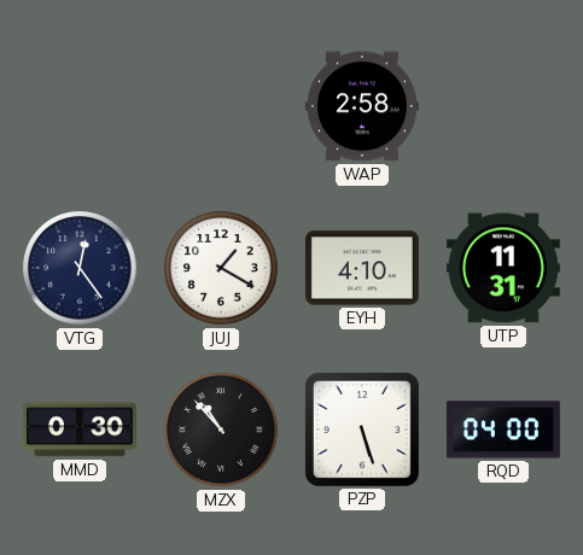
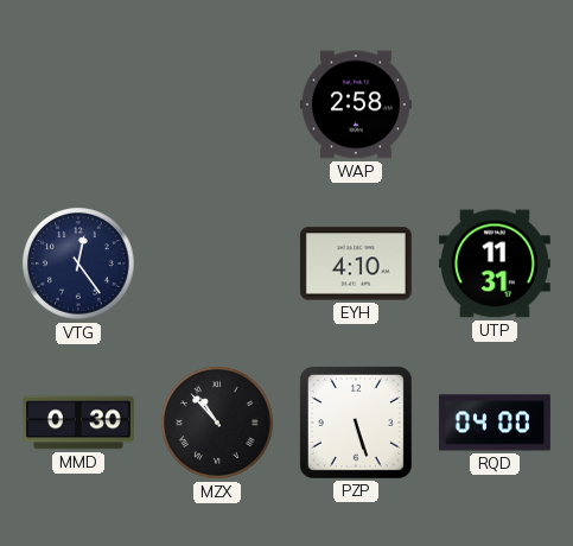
JUJ: 1:20 -> none (221, 268)
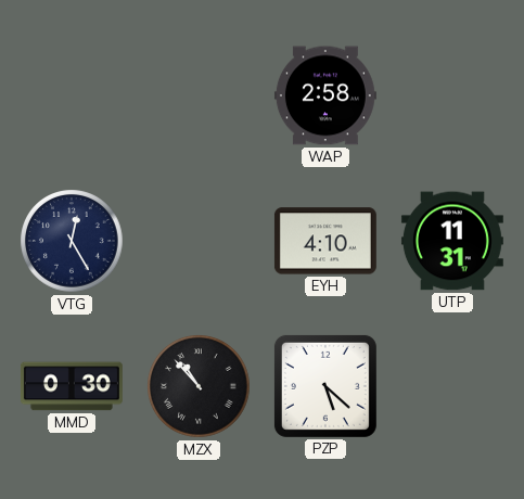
VTG: 12:24 -> 12:25 (72, 241)
PZP: 5:27 -> 5:22 (325, 386)
RQD: 04:00 -> none (495, 423)
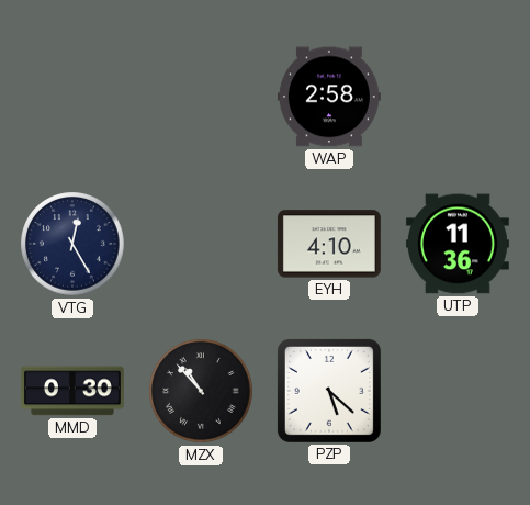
UTP: 11:31 -> 11:36 (458, 244)
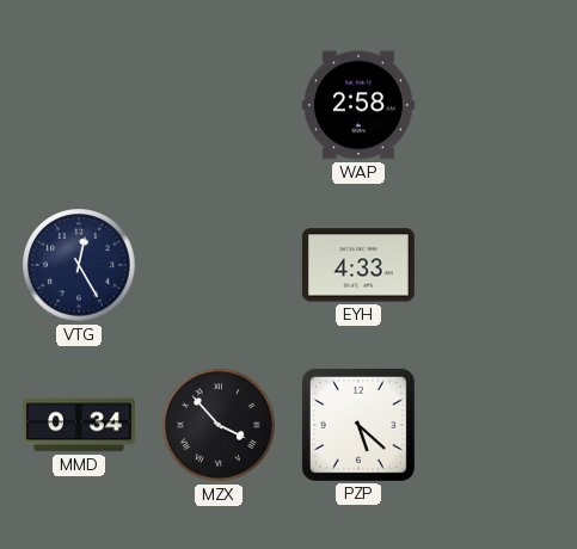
EYH: 4:10 -> 4:33 (358, 265)
UTP: 11:36 -> none (458, 244)
MMD: 0:30 -> 0:34 (79, 425)
MZX: 10:53 -> 3:53 (219, 425)
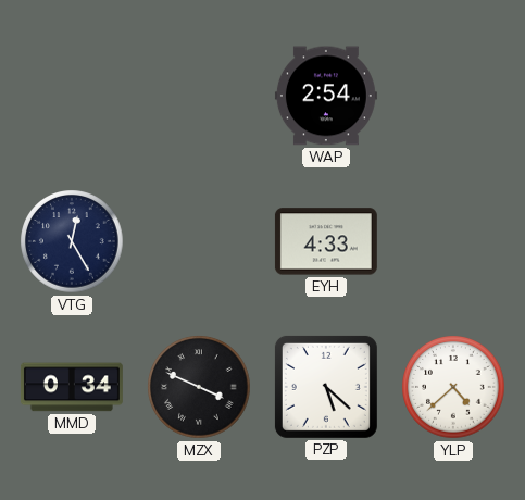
WAP: 2:58 -> 2:54 (326, 96)
MZX: 3:53 -> 3:49 (199, 387)
YLP: none -> 4:38 (453, 387)
